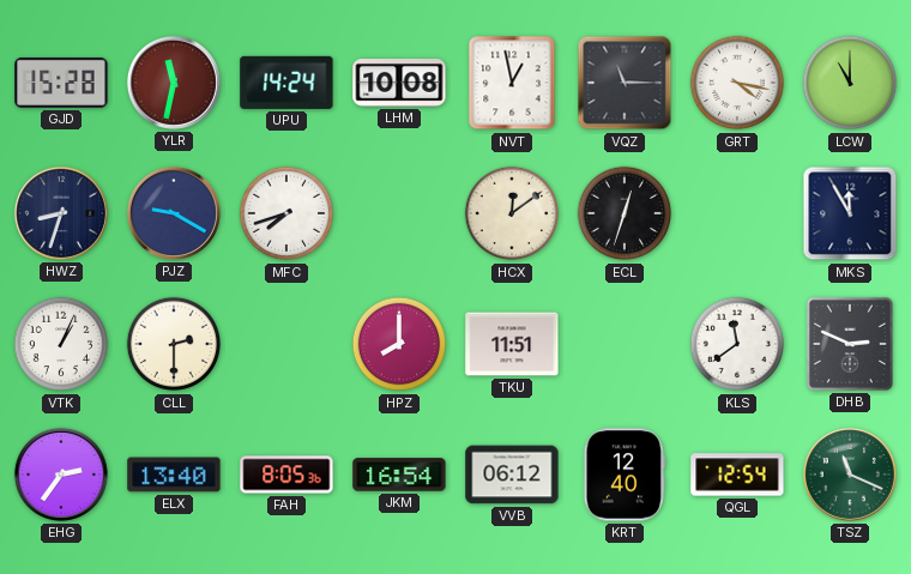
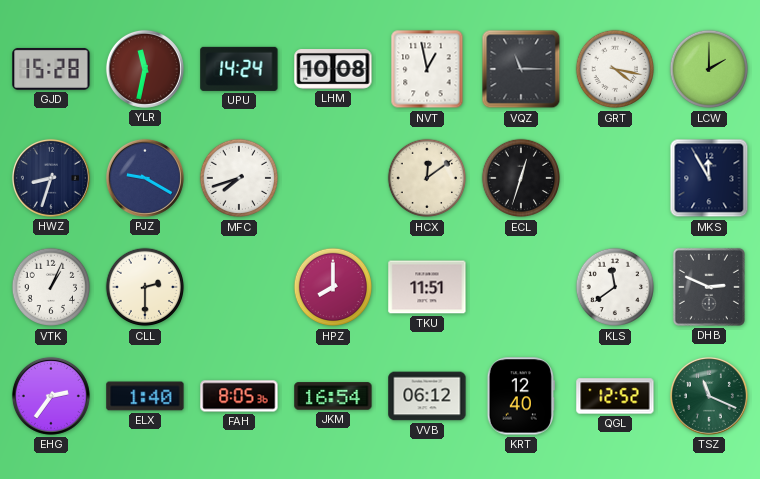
LCW: 11:00 -> 2:00 (709, 69)
ELX: 13:40 -> 1:40 (145, 396)
QGL: 12:54 -> 12:52 (615, 396)
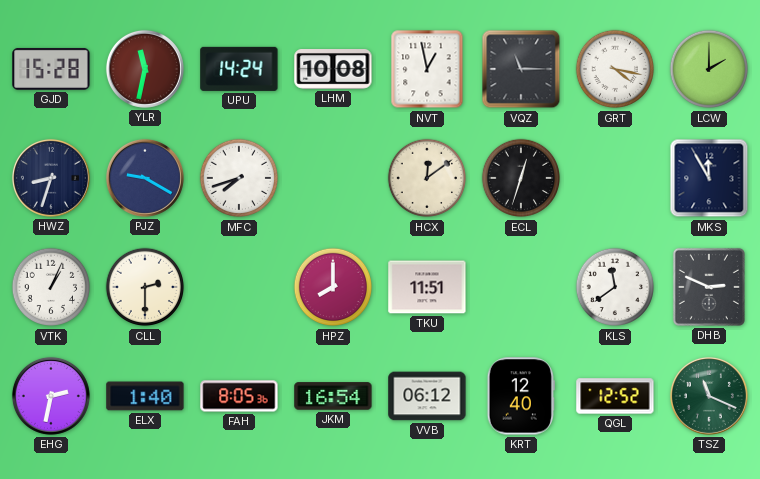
EHG: 2:36 -> 2:32 (51, 396)
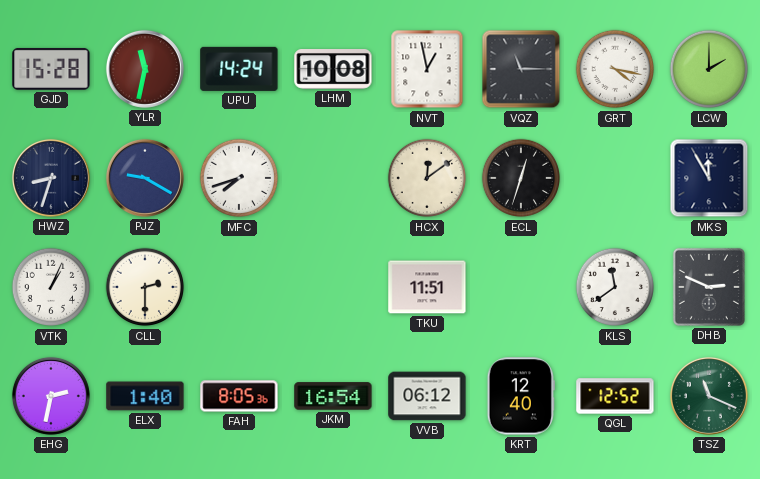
HPZ: 8:00 -> none (333, 287)
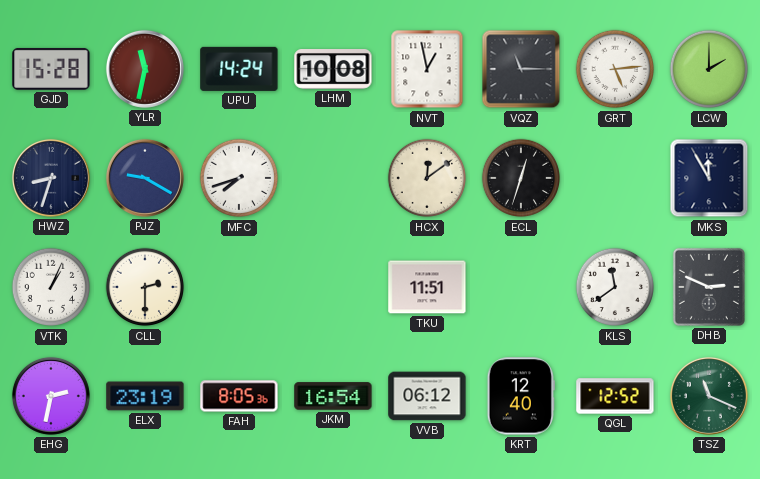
GRT: 4:17 -> 5:14 (615, 69)
ELX: 1:40 -> 23:19 (145, 396)
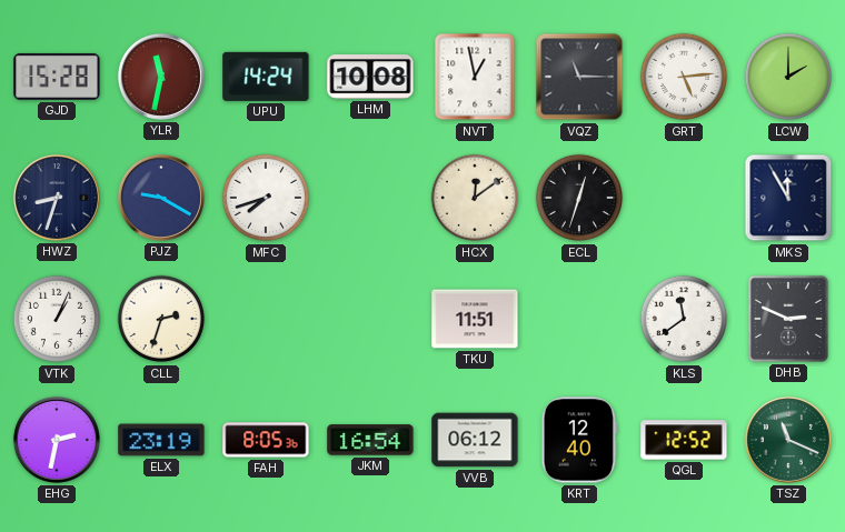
CLL: 2:30 -> 2:33 (161, 319)
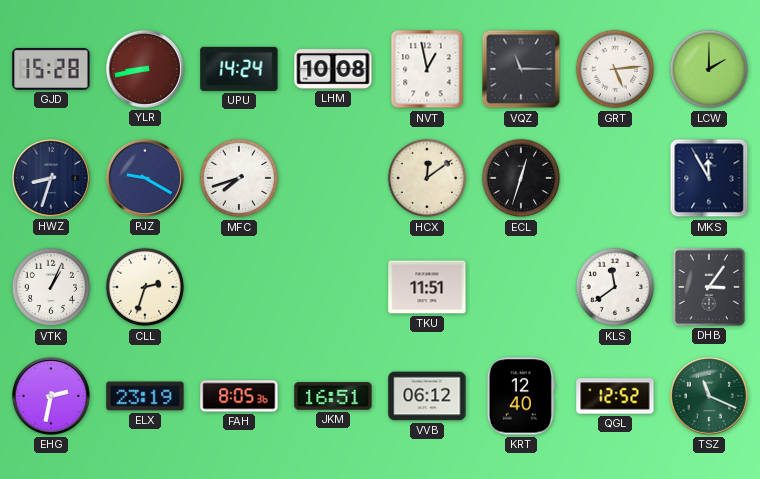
YLR: 11:32 -> 8:43 (145, 69)
DHB: 2:49 -> 3:06 (709, 287)
JKM: 16:54 -> 16:51 (333, 396)
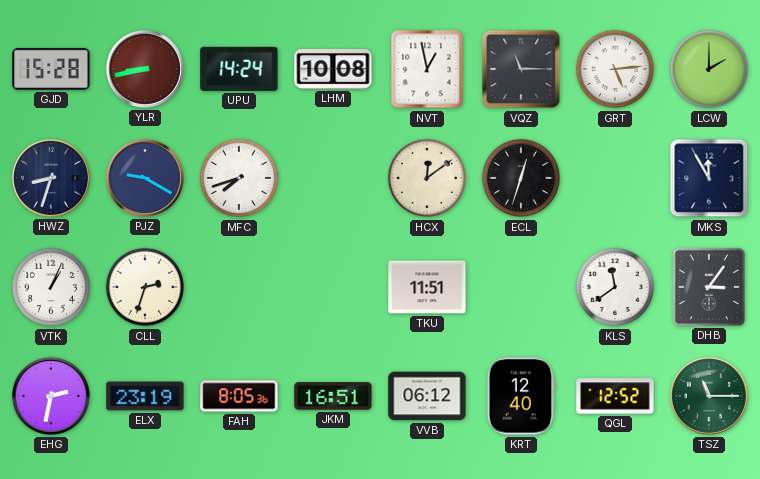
TSZ: 11:19 -> 11:15 (709, 396)
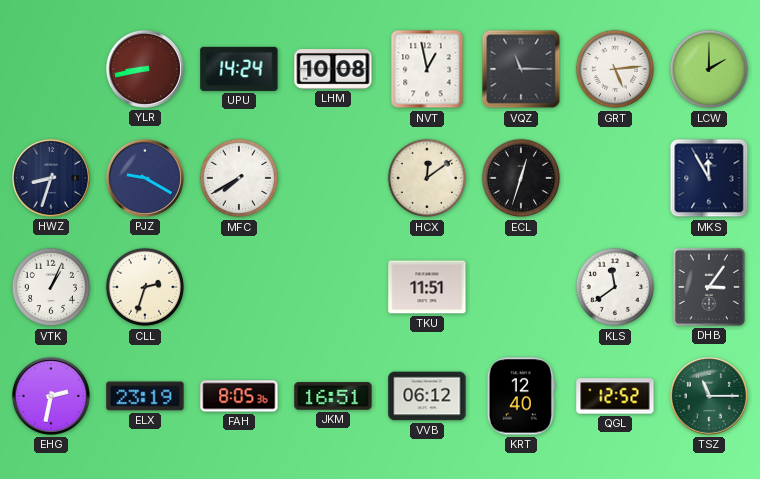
GJD: 15:28 -> none (51, 69)
MFC: 7:42 -> 7:40 (239, 178)
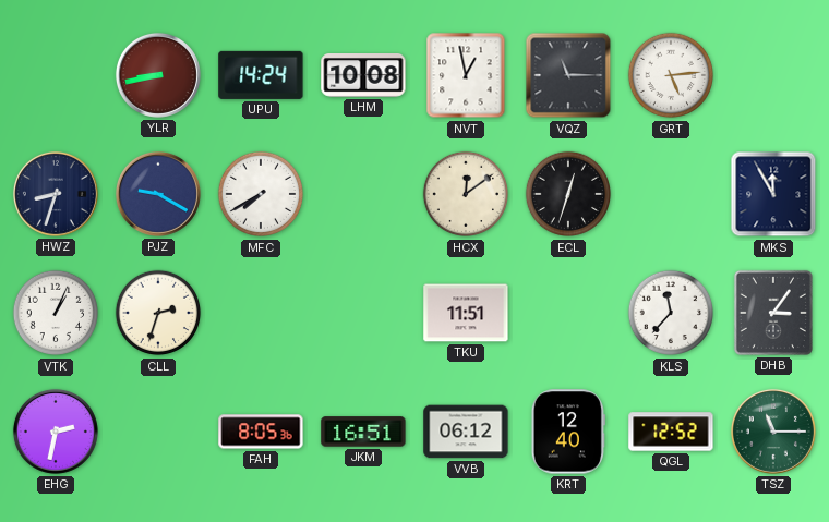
LCW: 2:00 -> none (709, 69)
KLS: 11:39 -> 11:37 (671, 313)
ELX: 23:19 -> none (145, 396)
